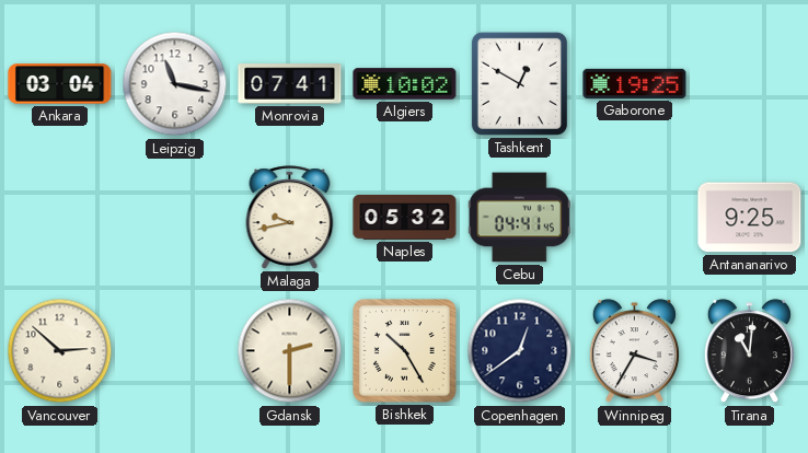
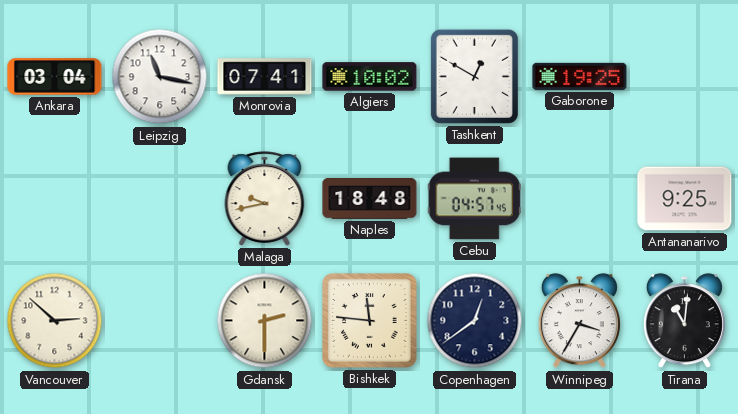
Naples: 05:32 -> 18:48 (370, 199)
Cebu: 04:41 -> 04:57 (474, 199)
Bishkek: 10:25 -> 11:46 (370, 321)
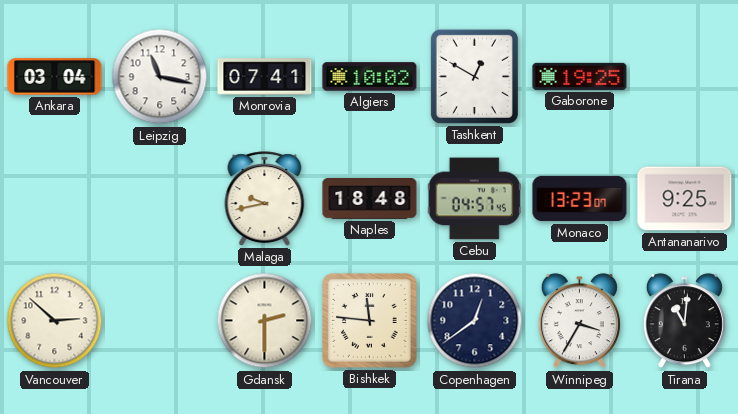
Monaco: none -> 13:23 (580, 199)
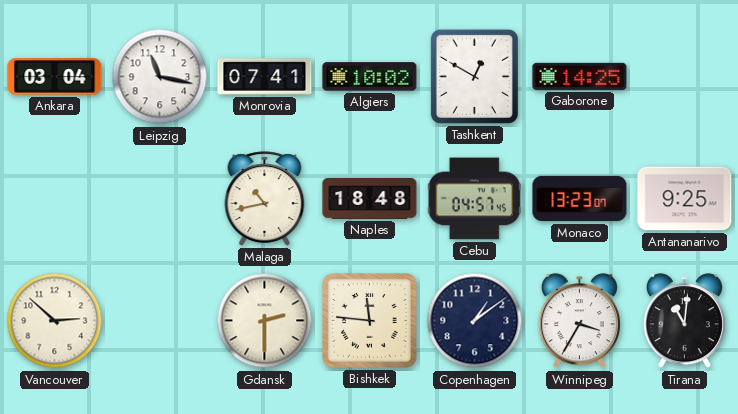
Gaborone: 19:25 -> 14:25 (580, 76)
Malaga: 9:43 -> 10:43 (265, 199)
Copenhagen: 12:39 -> 1:09 (475, 321)
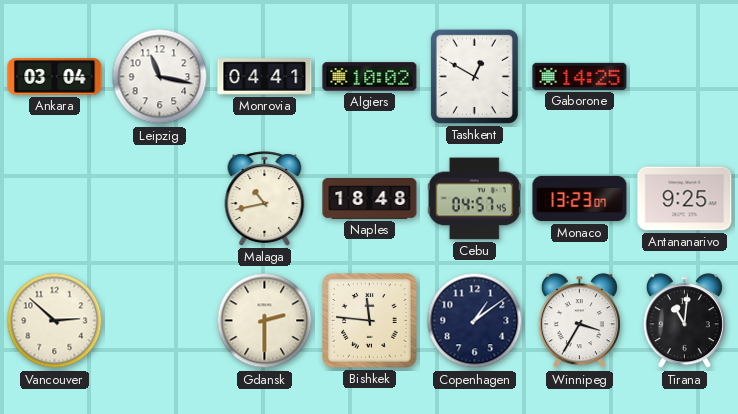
Monrovia: 07:41 -> 04:41 (265, 77)
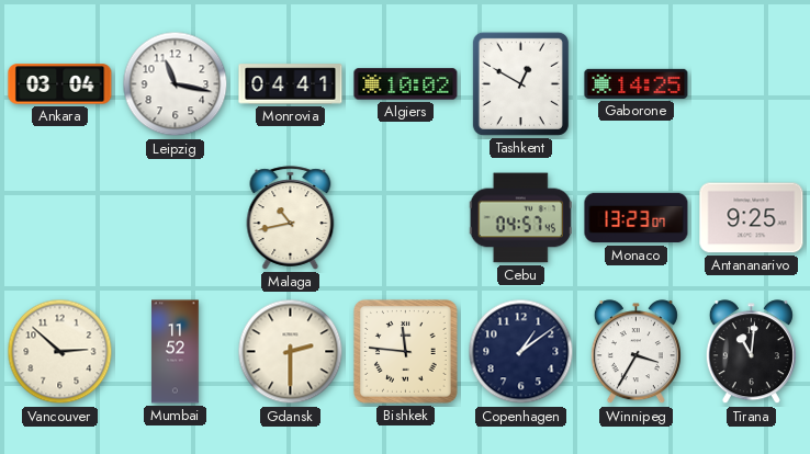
Naples: 18:48 -> none (370, 199)
Mumbai: none -> 11:52 (176, 352)
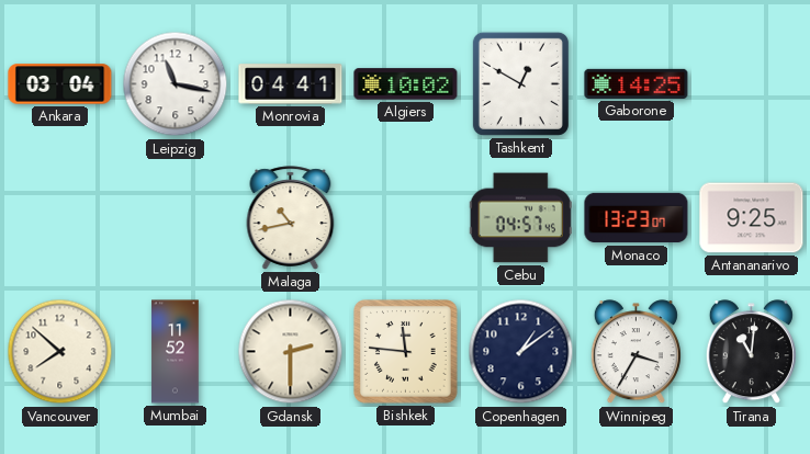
Vancouver: 2:52 -> 7:52 (60, 352)
